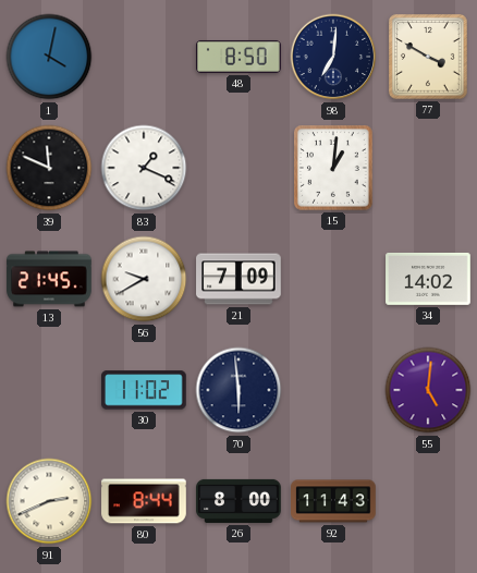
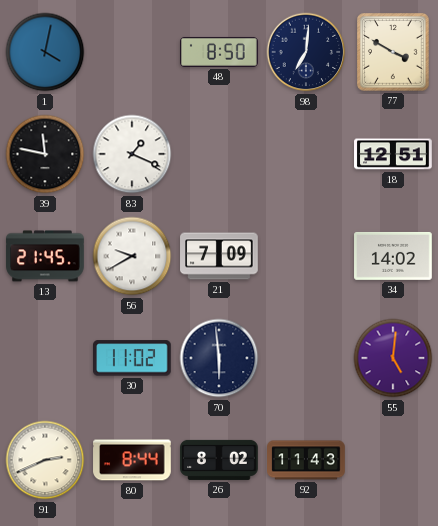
39: 11:49 -> 11:47 (45, 154)
15: 1:01 -> none (334, 168)
18: none -> 12:51 (393, 154)
26: 8:00 -> 8:02 (219, 460)
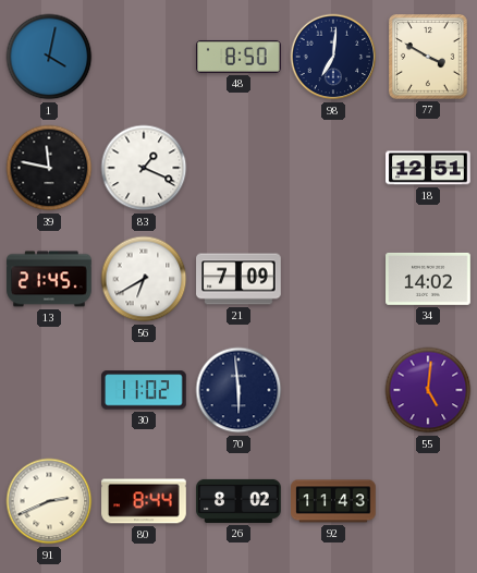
56: 9:40 -> 6:40 (144, 279)
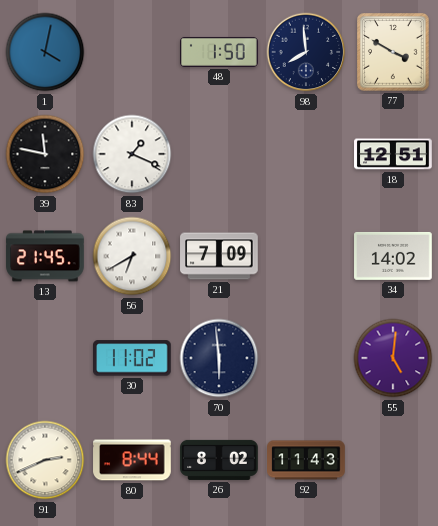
48: 8:50 -> 1:50 (219, 52)
98: 7:01 -> 7:59 (306, 52)
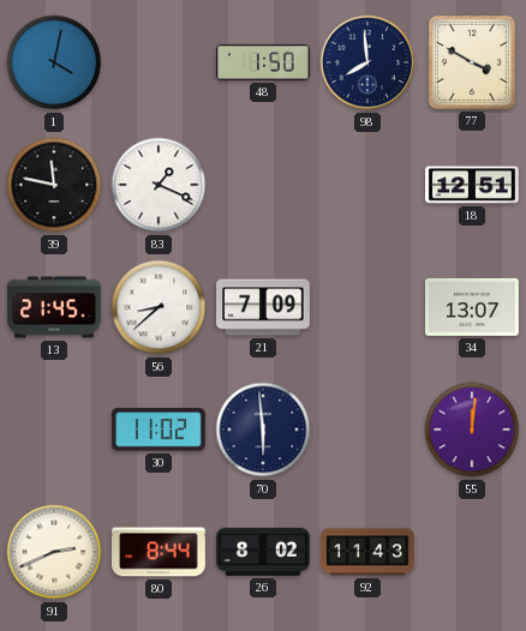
56: 6:40 -> 8:38 (159, 307)
34: 14:02 -> 13:07 (472, 307)
55: 5:01 -> 12:01 (472, 429)
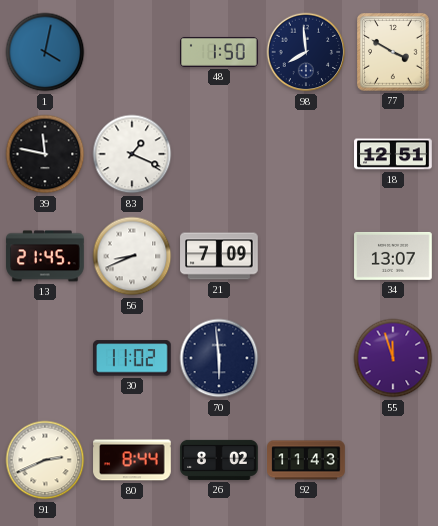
56: 8:38 -> 8:41 (132, 256)
55: 12:01 -> 11:57 (393, 358)
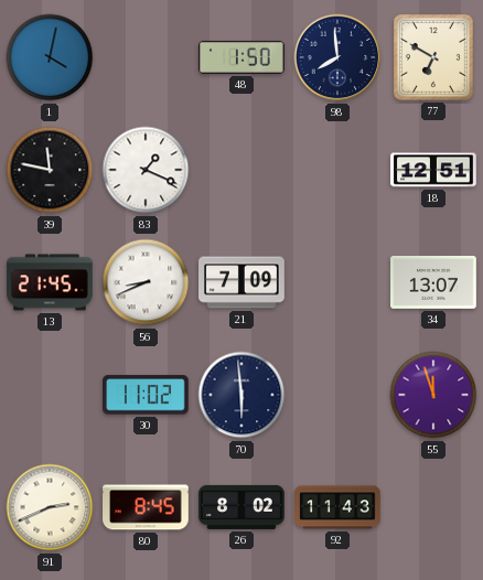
77: 3:50 -> 6:50 (434, 57)
80: 8:44 -> 8:45 (146, 507)
